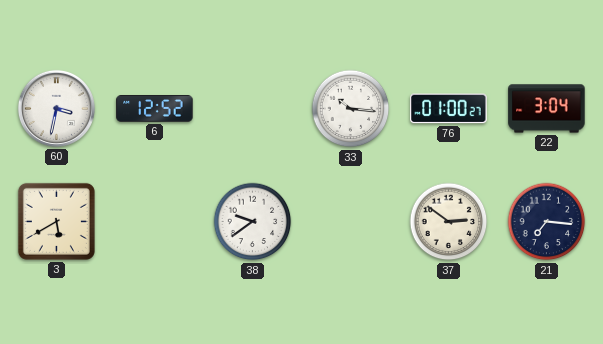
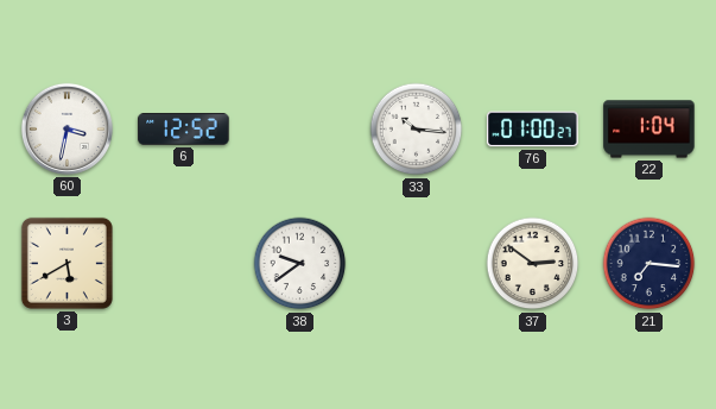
22: 3:04 -> 1:04 (650, 130)
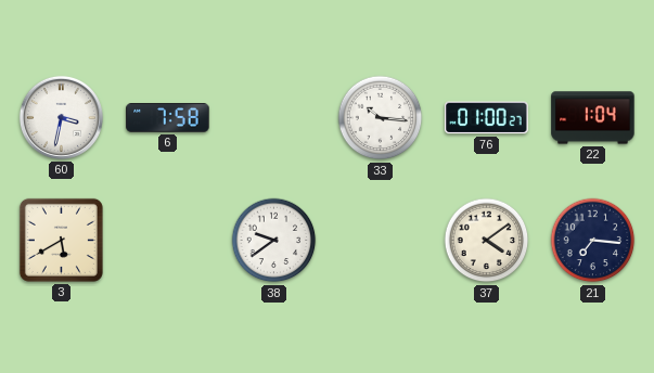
6: 12:52 -> 7:58 (168, 118)
37: 2:51 -> 4:09 (487, 241)
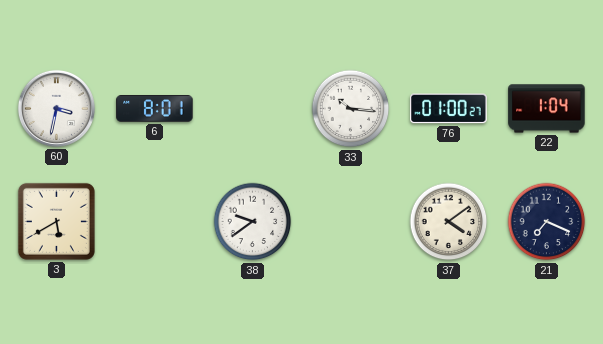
6: 7:58 -> 8:01 (155, 109)
21: 7:16 -> 7:19 (547, 222)
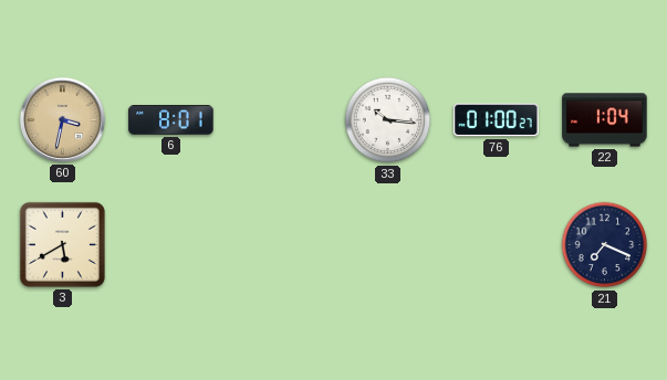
60 dial: white -> champagne (62, 119)
38: 9:39 -> none (253, 222)
37: 4:09 -> none (449, 222)
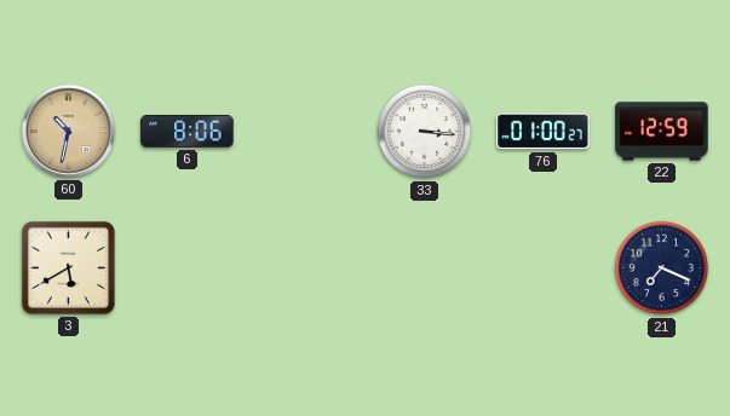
60: 3:32 -> 10:32 (68, 131)
6: 8:01 -> 8:06 (188, 132)
33: 10:16 -> 3:16 (425, 132)
22: 1:04 -> 12:59 (662, 132)
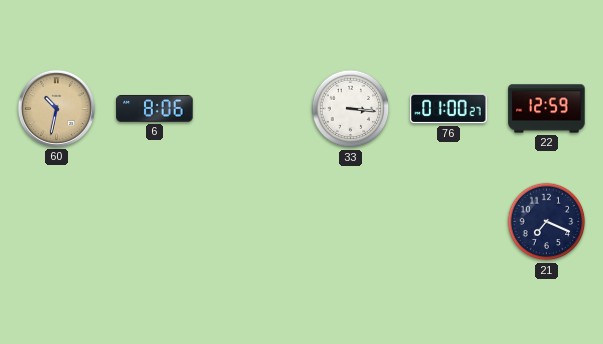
3: 5:40 -> none (68, 267)
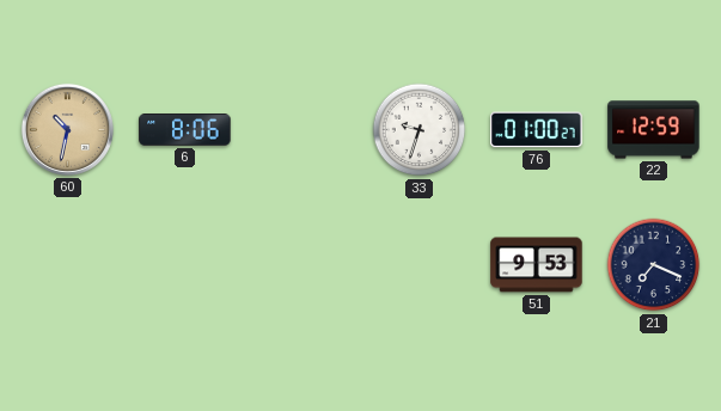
33: 3:16 -> 9:33 (420, 130)
51: none -> 9:53 (537, 265)
